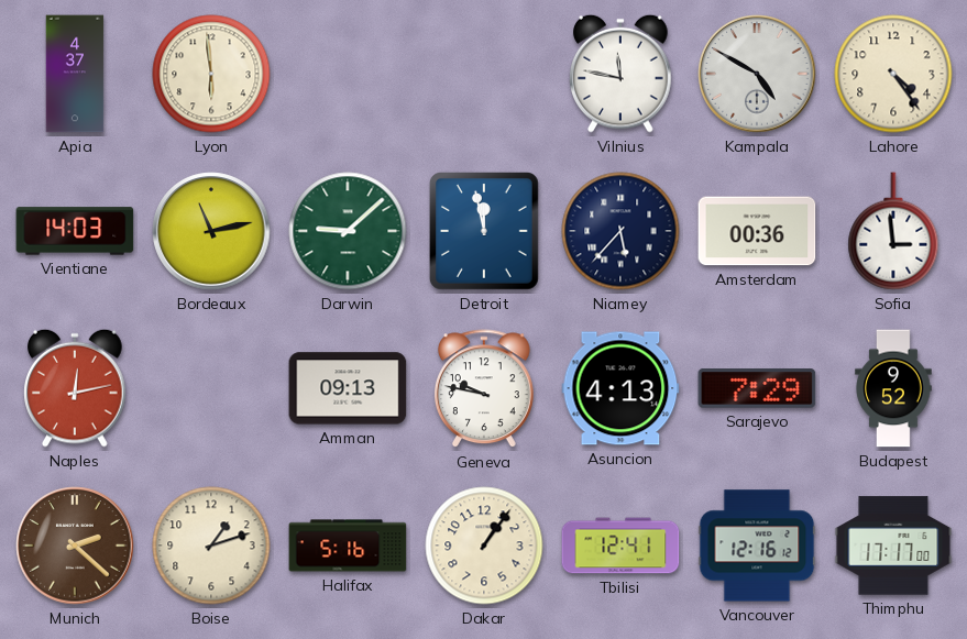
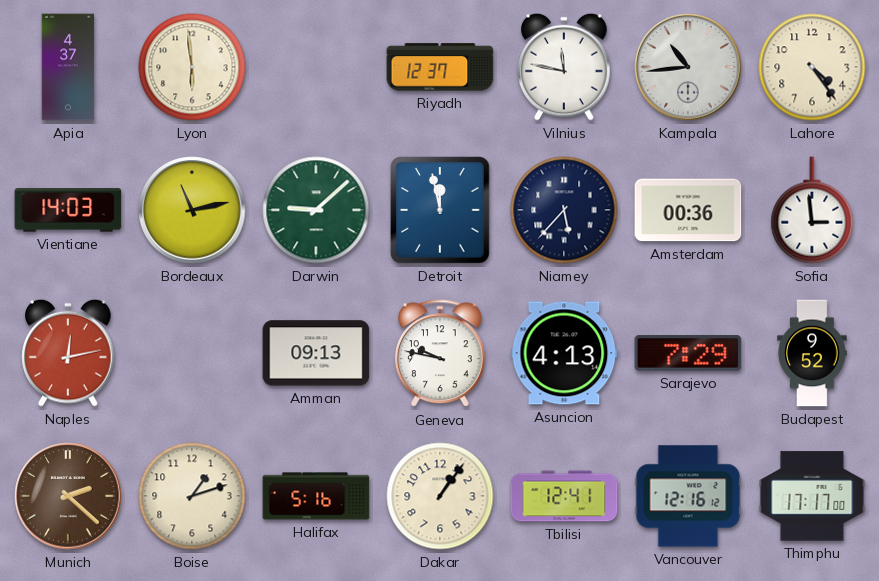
Riyadh: none -> 12:37 (440, 67)
Kampala: 4:50 -> 10:44 (688, 67)
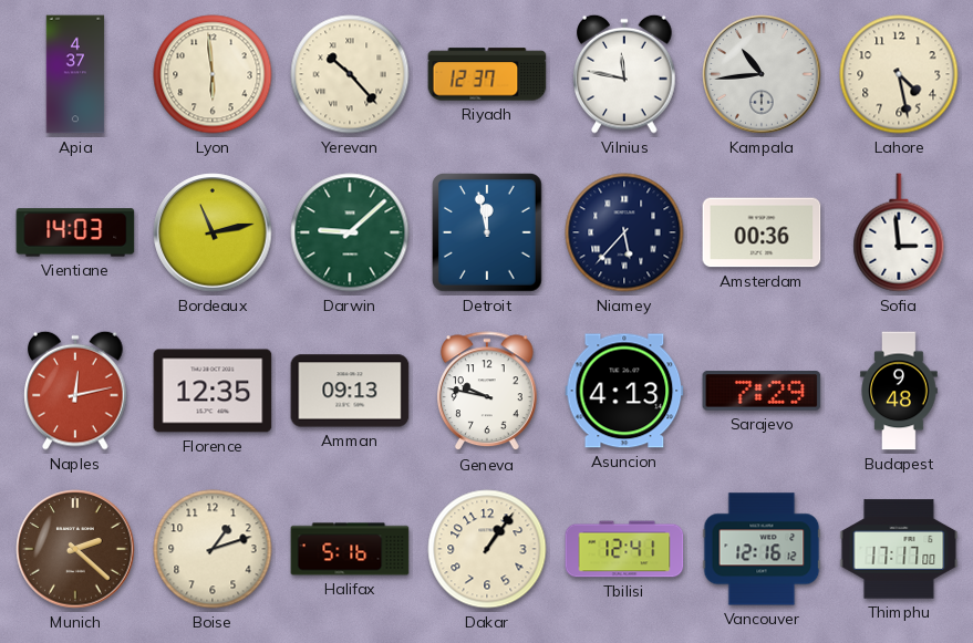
Yerevan: none -> 10:23 (350, 74)
Lahore: 4:24 -> 4:28 (899, 74)
Florence: none -> 12:35 (213, 391)
Budapest: 9:52 -> 9:48 (899, 391)
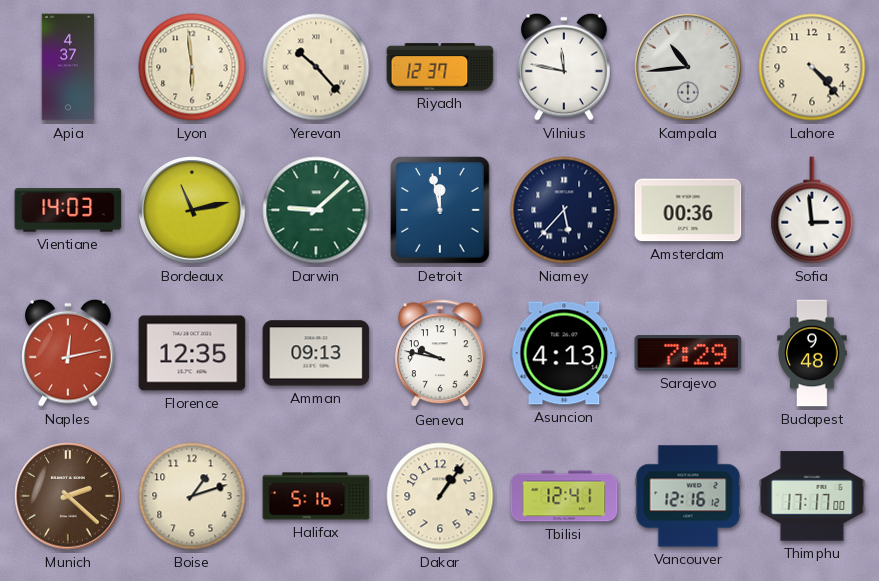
Lahore: 4:28 -> 4:23 (812, 67)
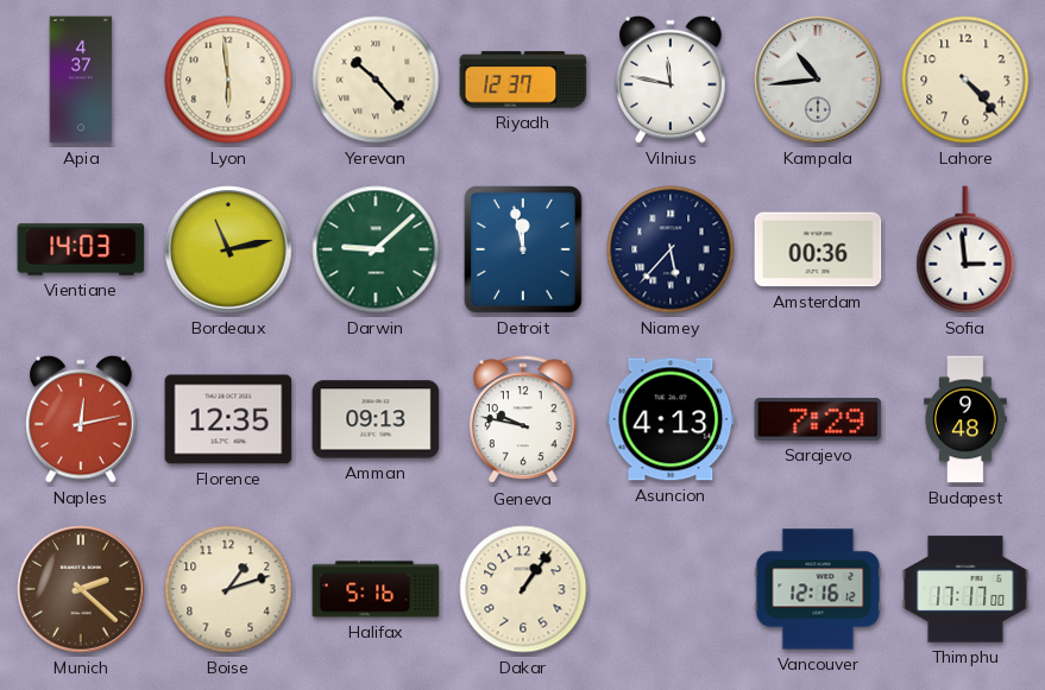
Tbilisi: 12:41 -> none (564, 496)
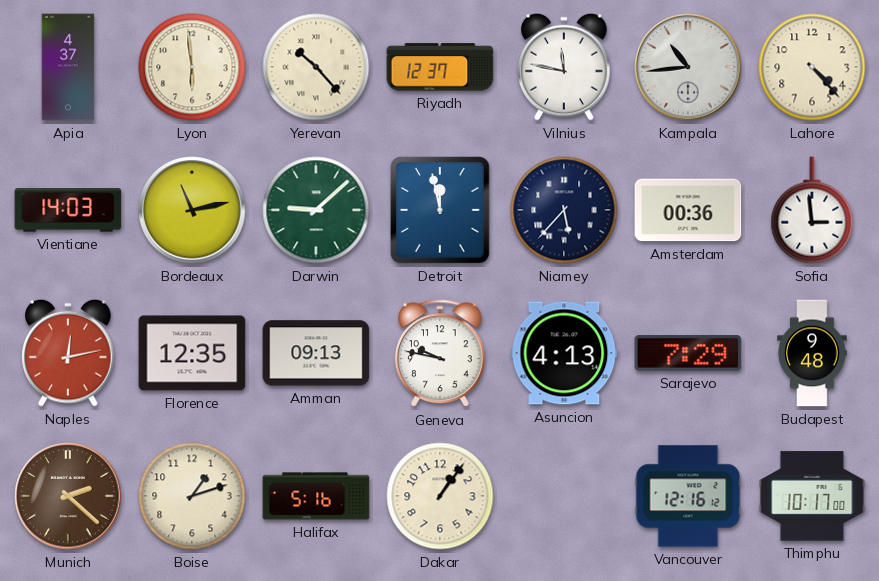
Thimphu: 17:17 -> 10:17 (812, 496)
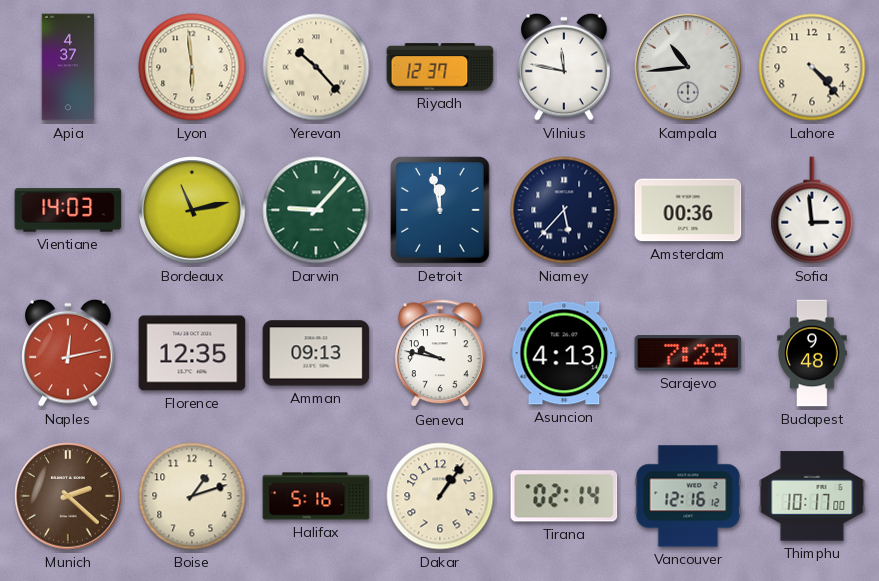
Darwin: 9:08 -> 9:07 (316, 210)
Tirana: none -> 02:14 (564, 496)
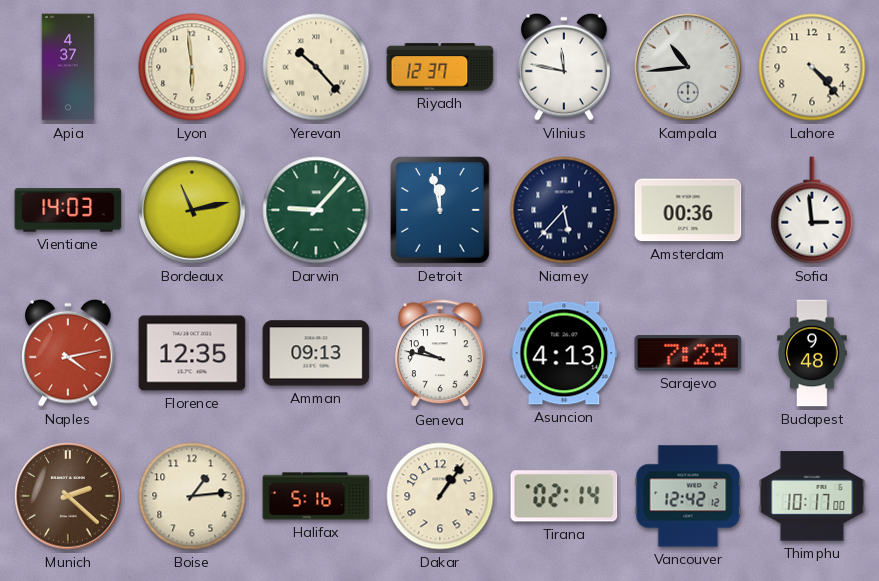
Naples: 12:13 -> 4:13 (68, 353)
Boise: 1:12 -> 1:14 (192, 496)
Vancouver: 12:16 -> 12:42 (688, 496)
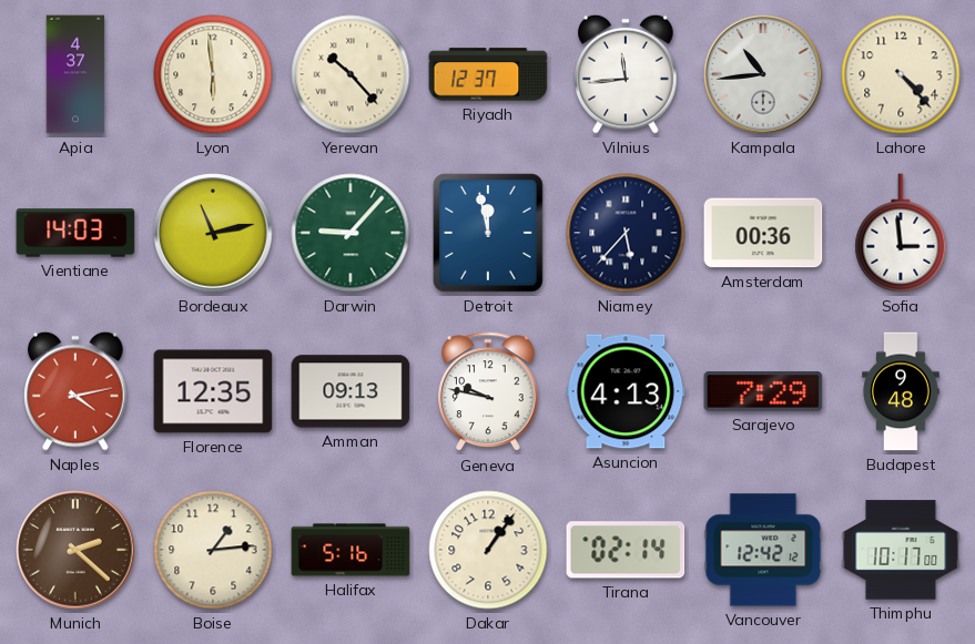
Vilnius: 11:47 -> 11:44 (626, 74)
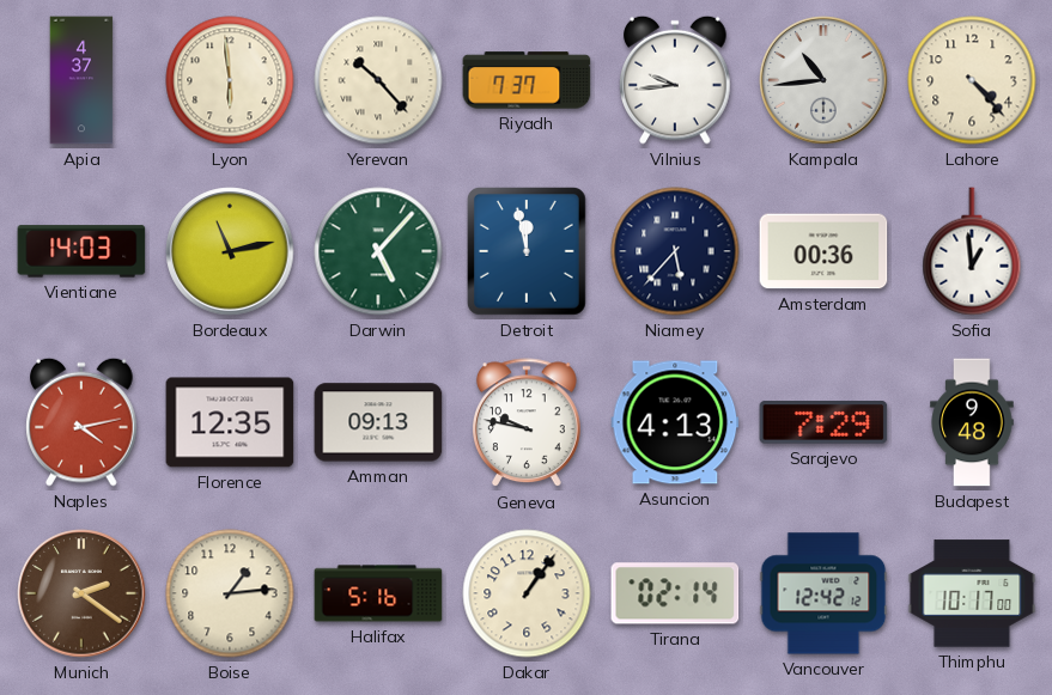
Riyadh: 12:37 -> 7:37 (527, 80)
Vilnius: 11:44 -> 9:44 (675, 80)
Darwin: 9:07 -> 5:07 (378, 251)
Sofia: 2:59 -> 12:59 (972, 251)
Munich: 2:22 -> 2:21 (81, 593)
